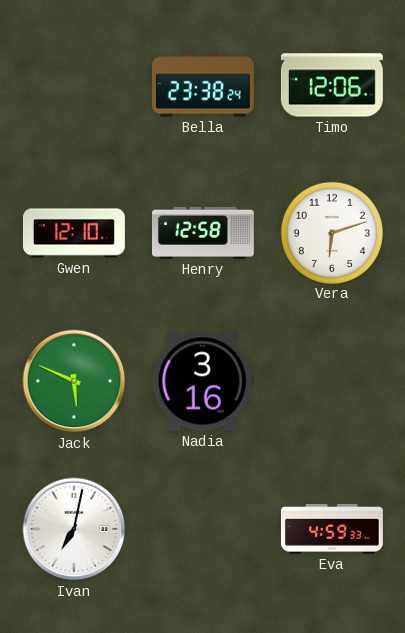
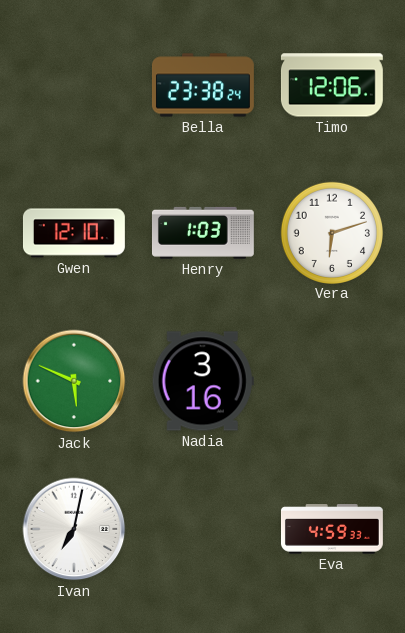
Henry: 12:58 -> 1:03 (203, 233)
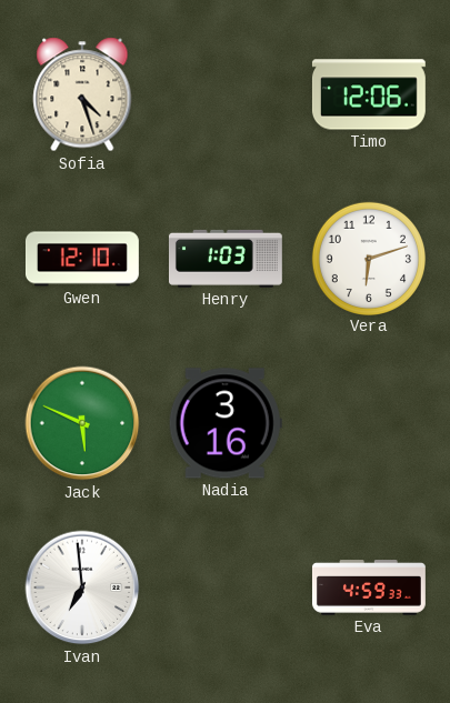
Sofia: none -> 4:27 (82, 94)
Bella: 23:38 -> none (203, 85)
Ivan: 7:02 -> 6:59 (82, 587)
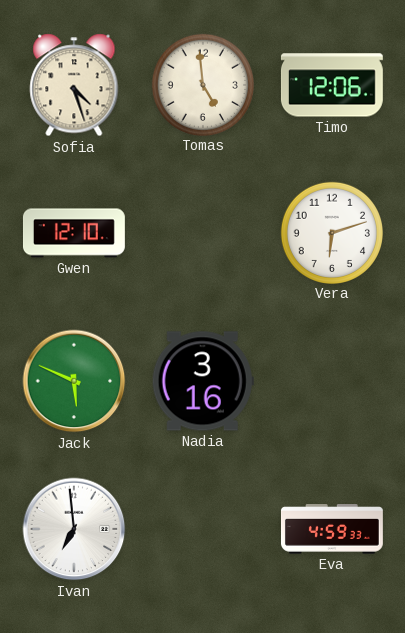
Tomas: none -> 4:59 (202, 84)
Henry: 1:03 -> none (226, 259)
